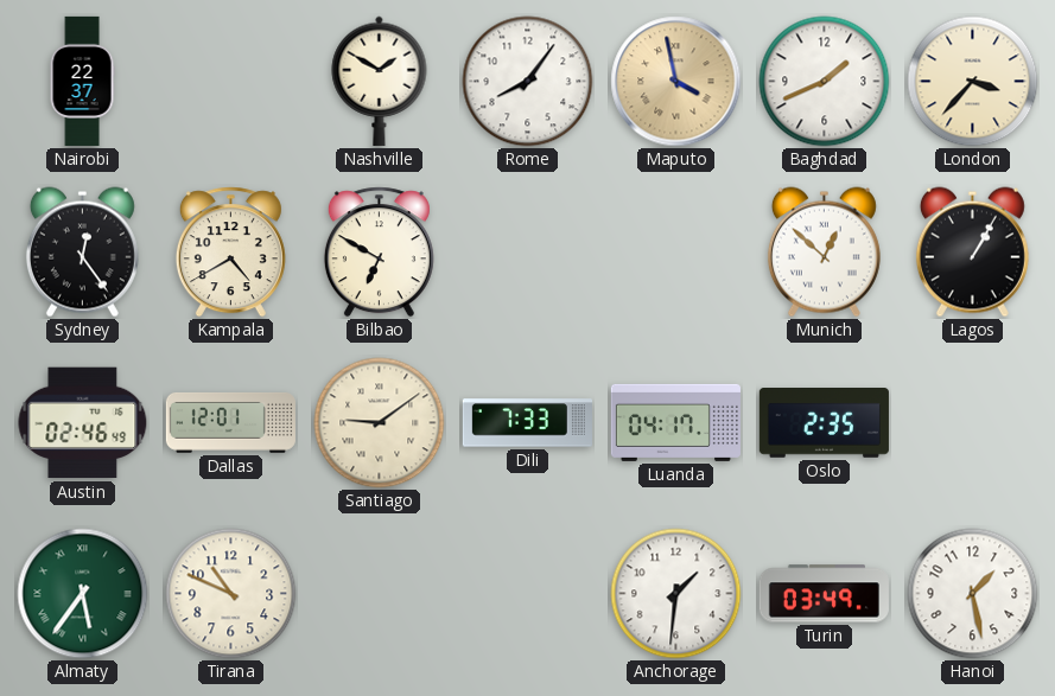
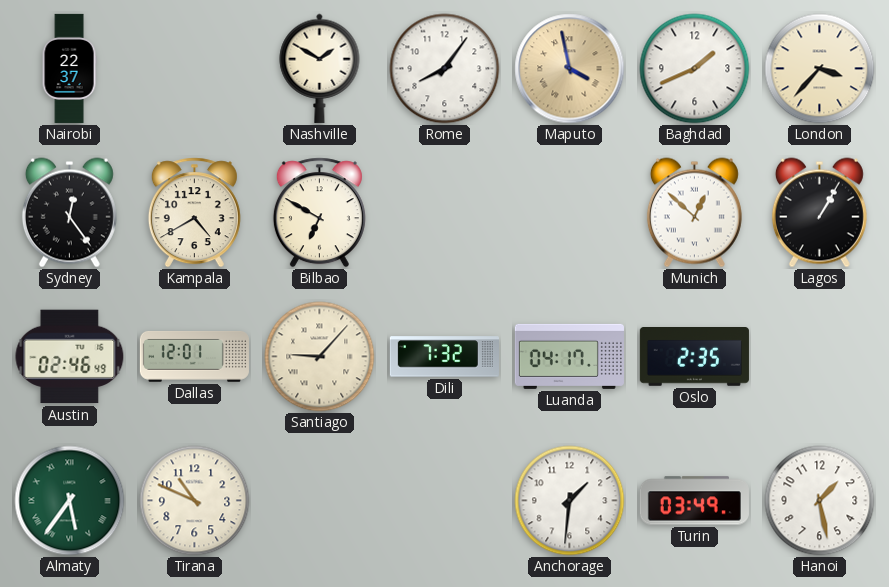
Santiago: 9:09 -> 9:07 (320, 357)
Dili: 7:33 -> 7:32 (444, 357)
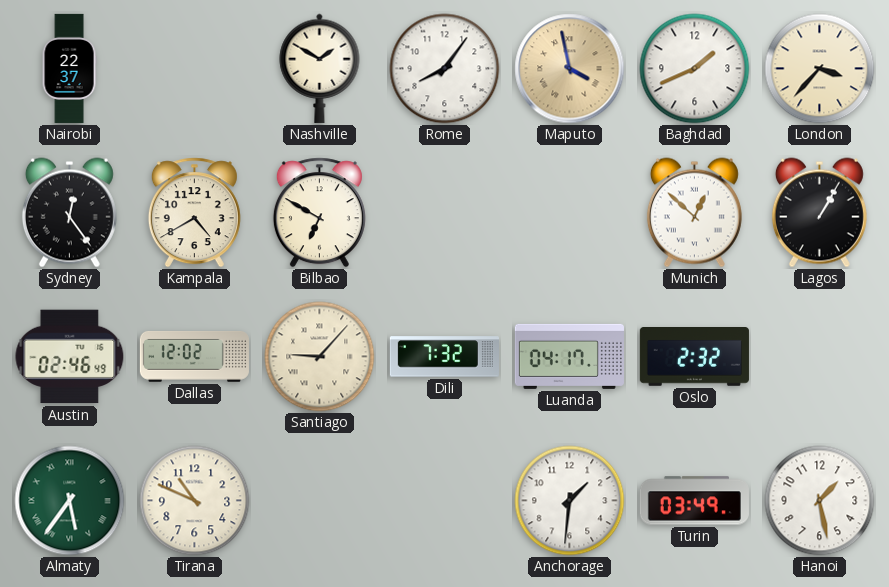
Dallas: 12:01 -> 12:02 (194, 356)
Oslo: 2:35 -> 2:32 (694, 357)
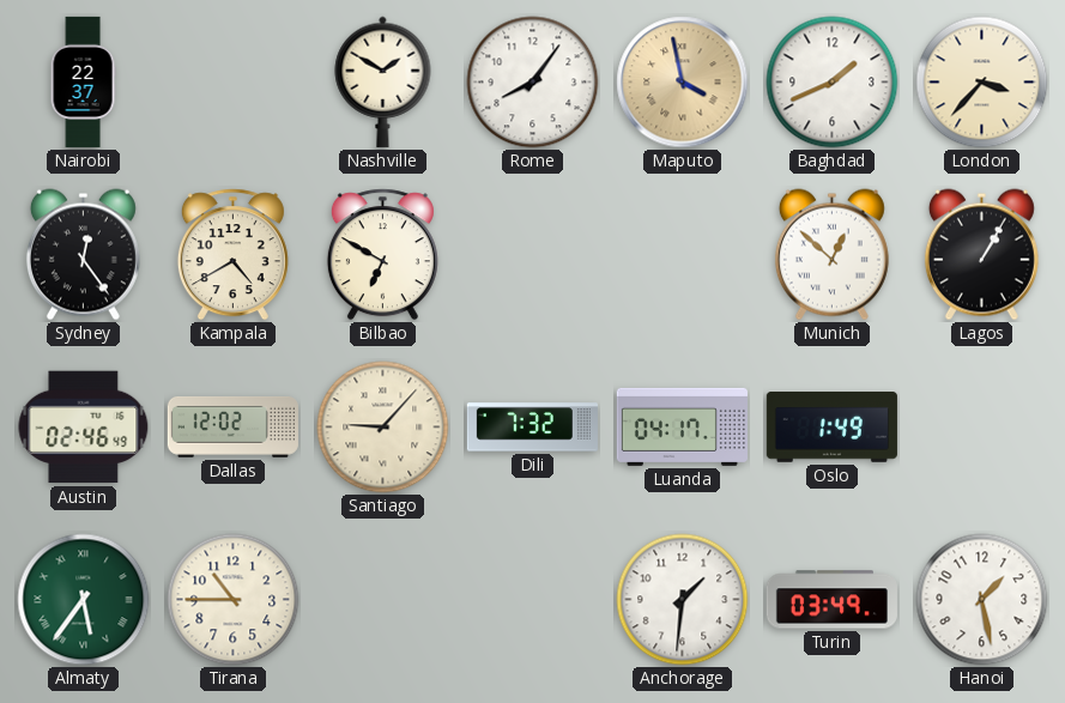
Oslo: 2:32 -> 1:49 (831, 428)
Tirana: 10:49 -> 10:45 (234, 600)
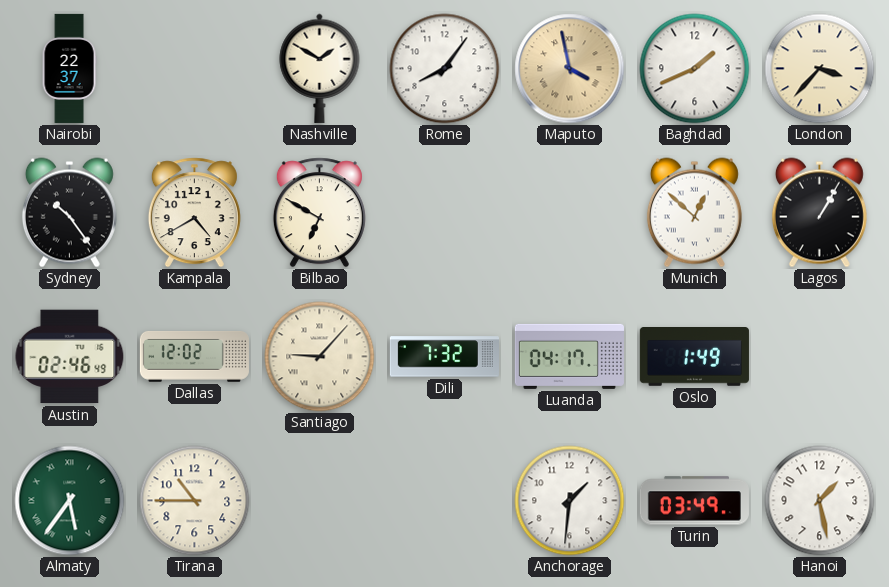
Sydney: 12:24 -> 10:24 (69, 213)
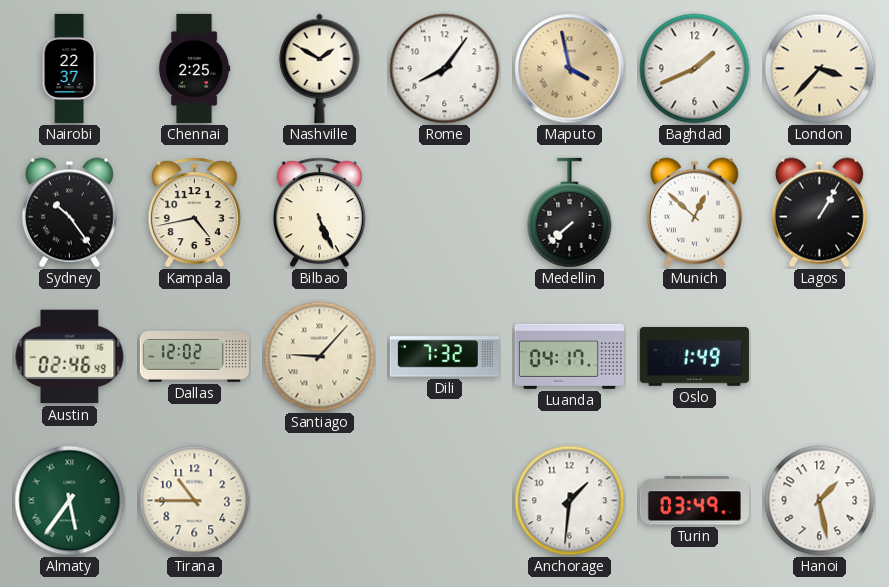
Chennai: none -> 2:25 (194, 68)
Kampala: 4:40 -> 4:43 (194, 213)
Bilbao: 6:50 -> 5:26 (319, 213)
Medellin: none -> 7:38 (570, 213)
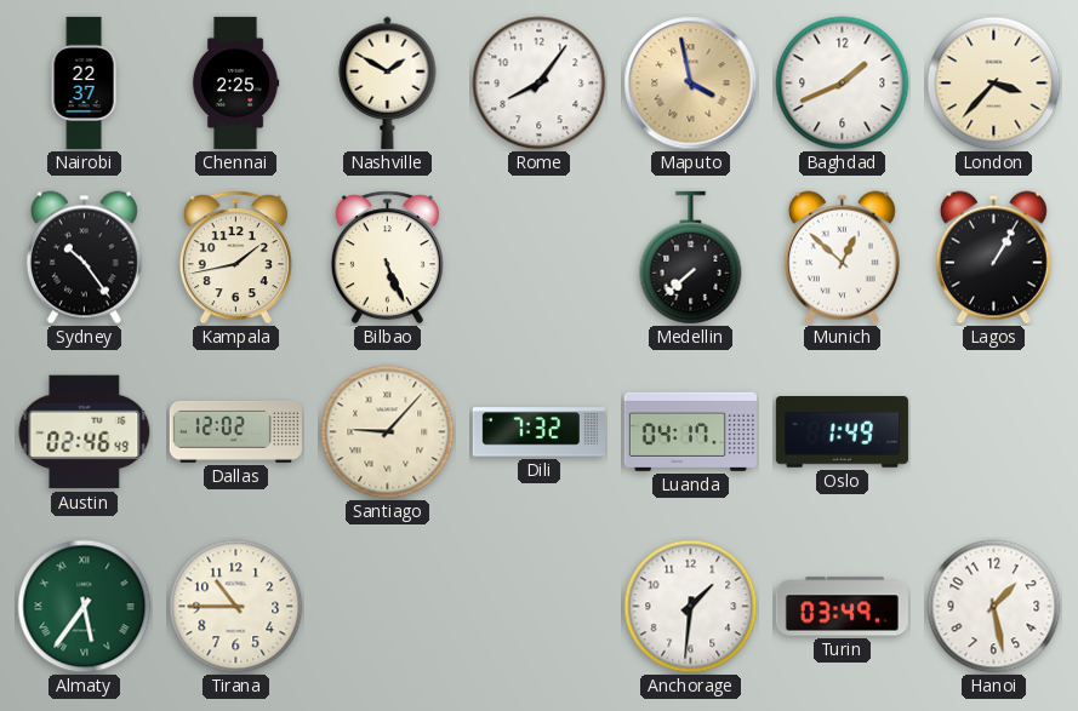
Kampala: 4:43 -> 1:43 (235, 258)
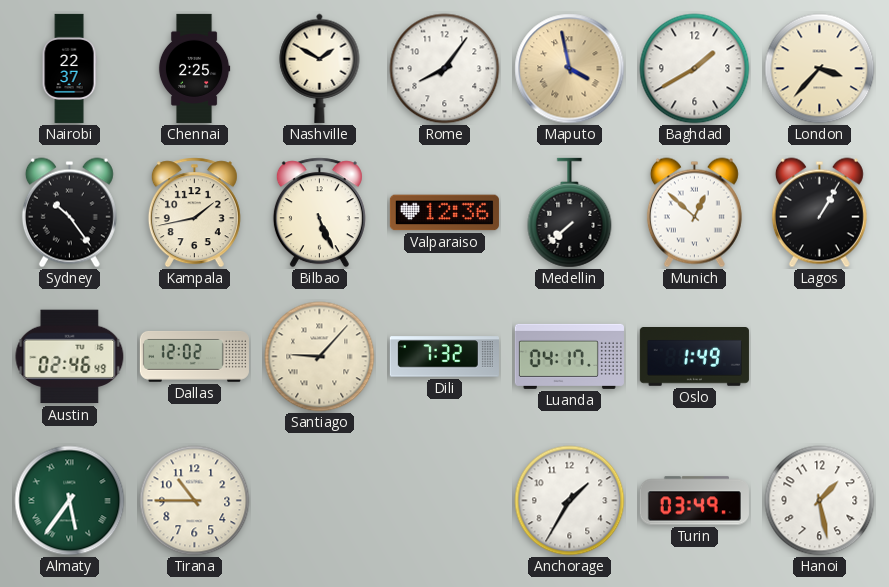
Baghdad: 1:41 -> 1:40 (695, 69)
Valparaiso: none -> 12:36 (444, 213)
Anchorage: 1:31 -> 1:35 (570, 501)
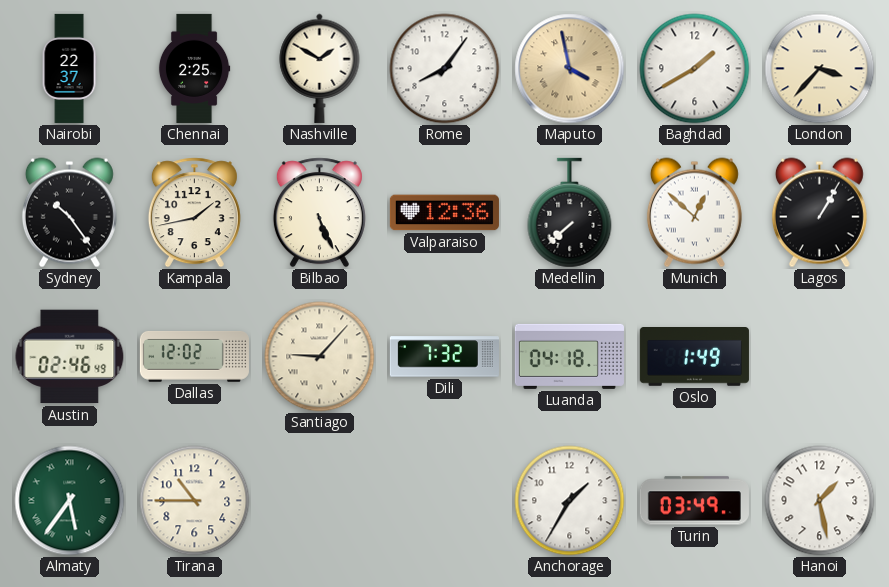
Luanda: 04:17 -> 04:18 (569, 356)
